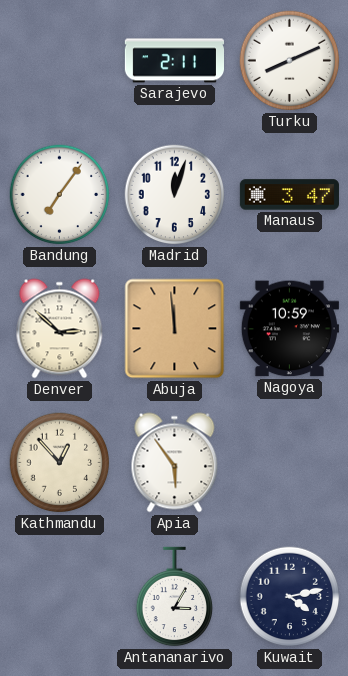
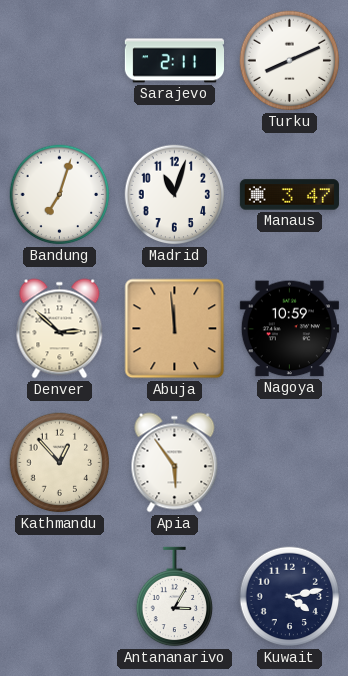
Bandung: 7:06 -> 7:03 (60, 195)
Madrid: 12:03 -> 11:03 (175, 195)
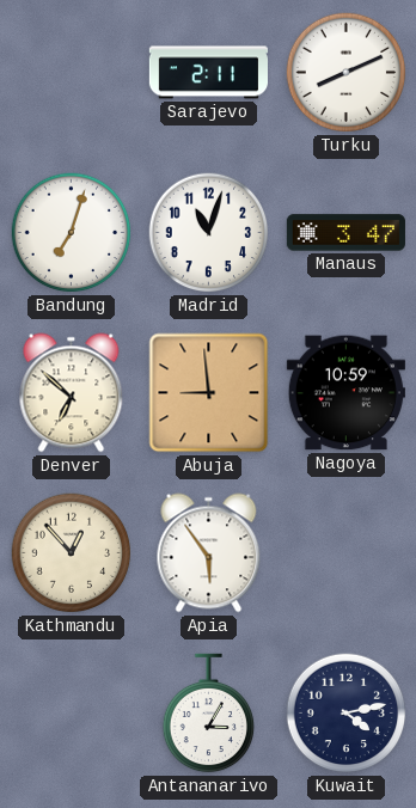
Denver: 2:52 -> 6:52 (72, 393)
Abuja: 11:59 -> 8:59 (209, 393)
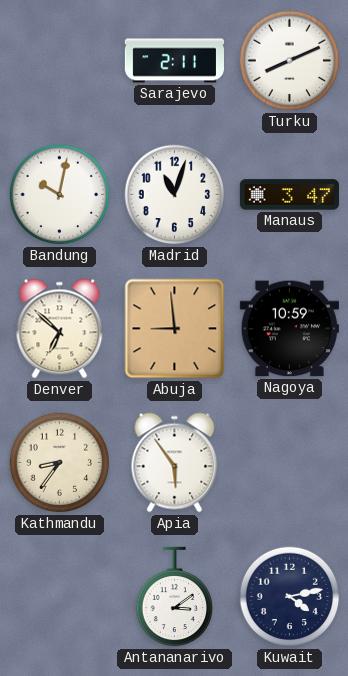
Bandung: 7:03 -> 10:02 (60, 195)
Kathmandu: 12:53 -> 8:36 (60, 463)
Antananarivo: 3:05 -> 3:09 (174, 597)
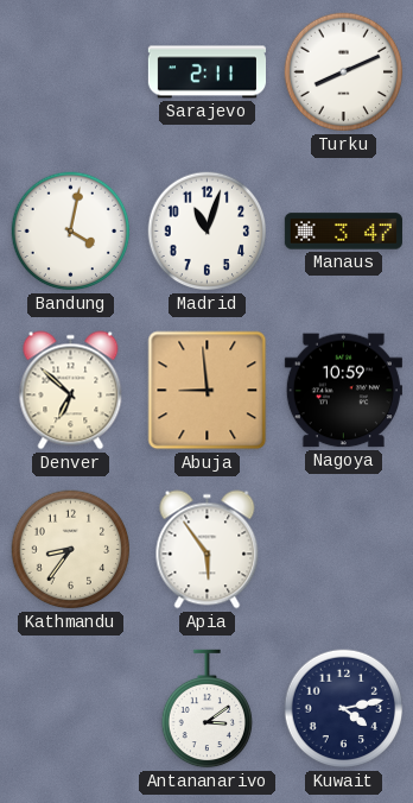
Bandung: 10:02 -> 4:02 (71, 232)
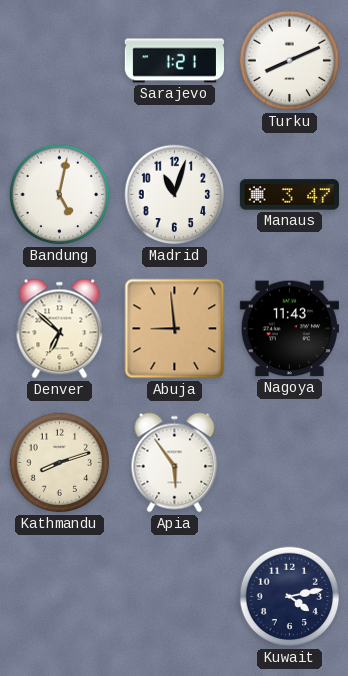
Sarajevo: 2:11 -> 1:21 (174, 61)
Bandung: 4:02 -> 5:02 (60, 195)
Nagoya: 10:59 -> 11:43 (289, 329)
Kathmandu: 8:36 -> 8:12 (60, 463)
Antananarivo: 3:09 -> none (206, 709)
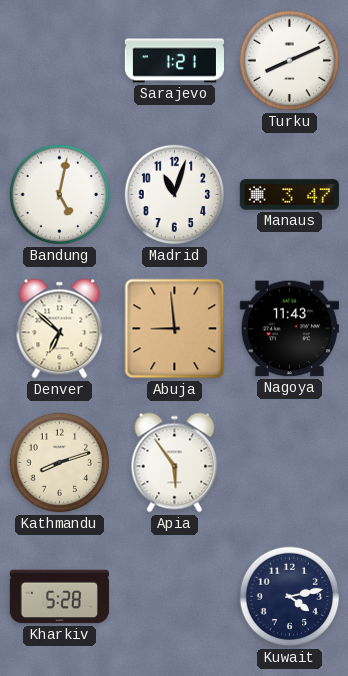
Kharkiv: none -> 5:28 (59, 597)
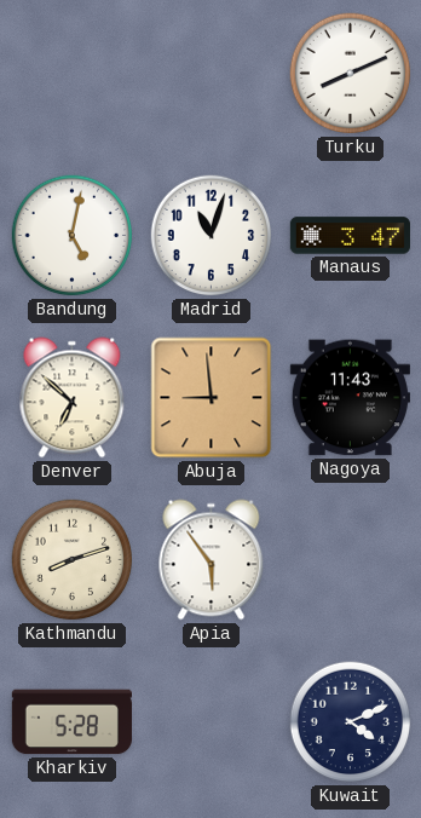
Sarajevo: 1:21 -> none (174, 61)
Kuwait: 4:13 -> 4:11 (351, 722)
